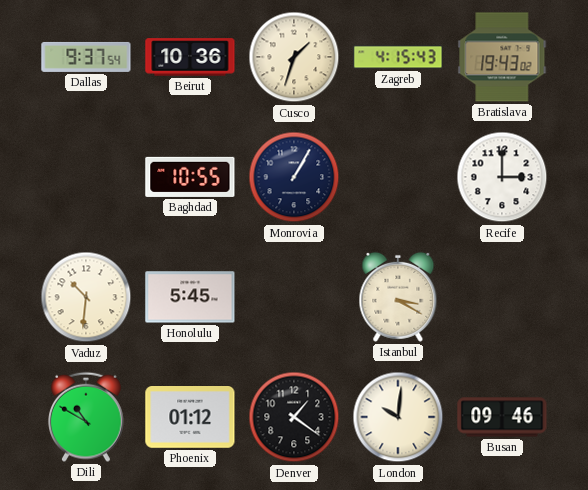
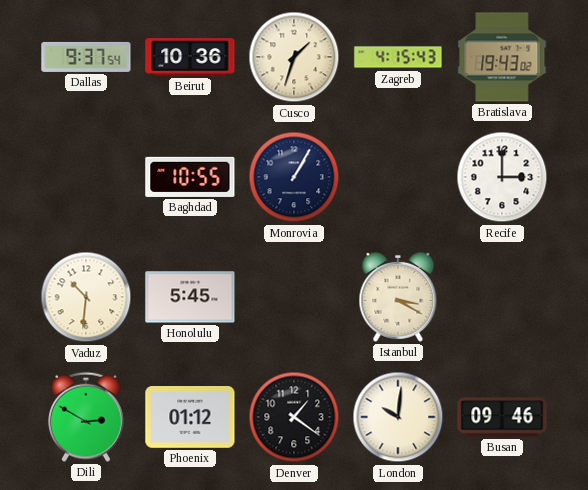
Dili: 10:50 -> 2:50 (87, 417)
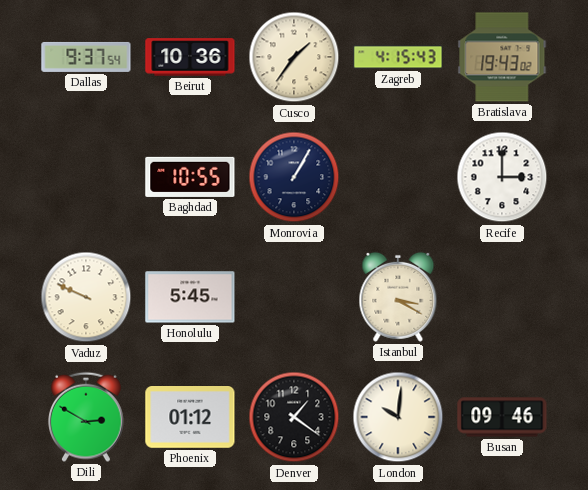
Cusco: 1:33 -> 1:36 (294, 57)
Vaduz: 10:31 -> 9:49 (86, 297)
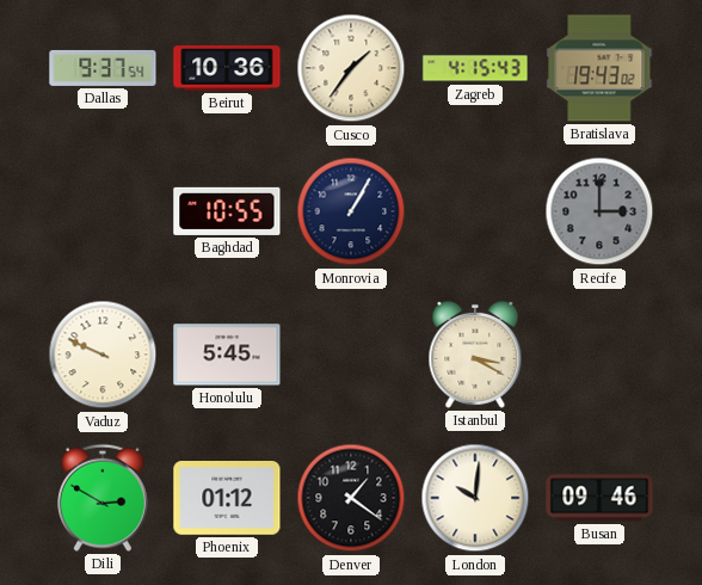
Recife dial: white -> grey (599, 211)
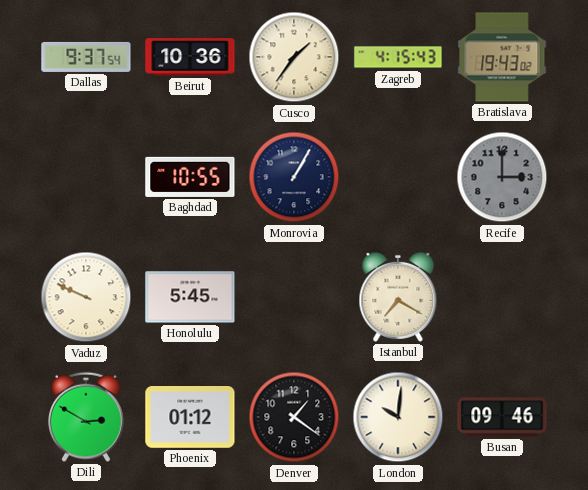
Istanbul: 3:20 -> 7:20 (398, 297)
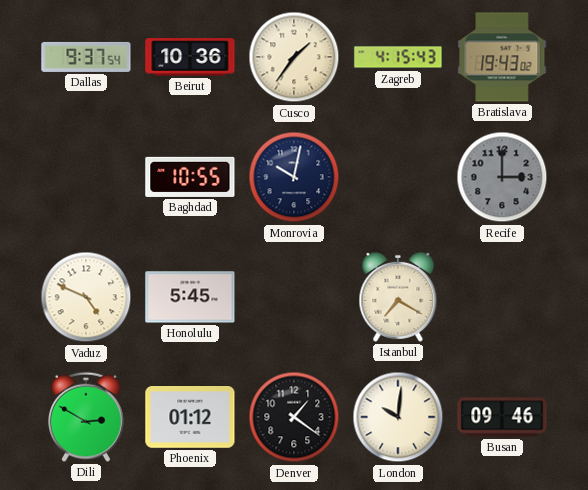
Monrovia: 1:05 -> 10:02 (294, 177)
Vaduz: 9:49 -> 4:49 (86, 297)
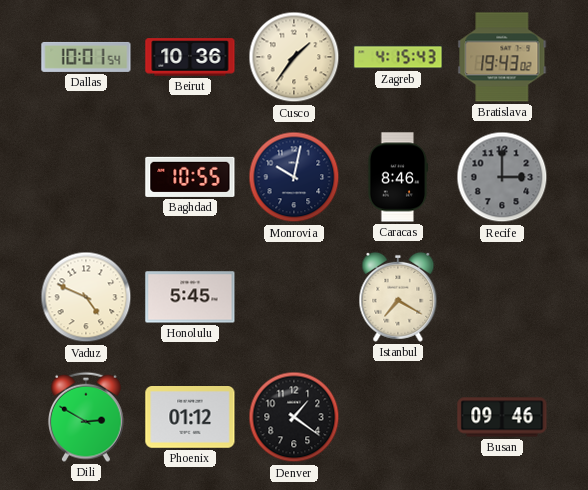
Dallas: 9:37 -> 10:01 (86, 57)
Caracas: none -> 8:46 (398, 177)
London: 10:01 -> none (398, 417)
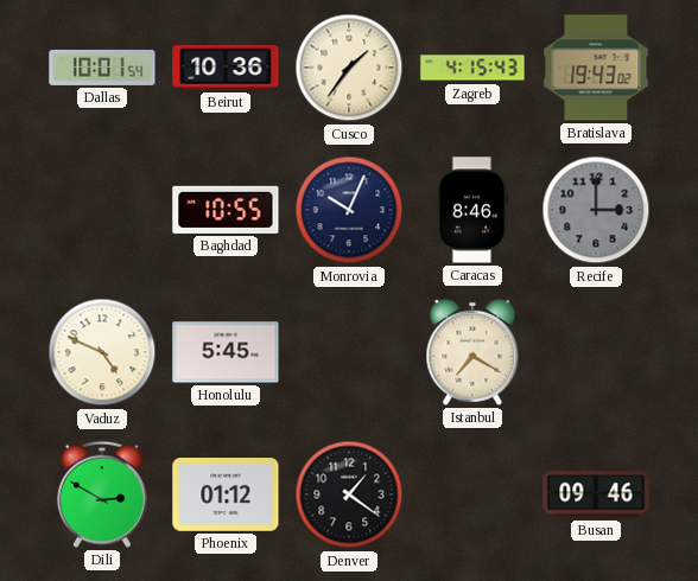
Monrovia: 10:02 -> 10:04 (349, 210)
